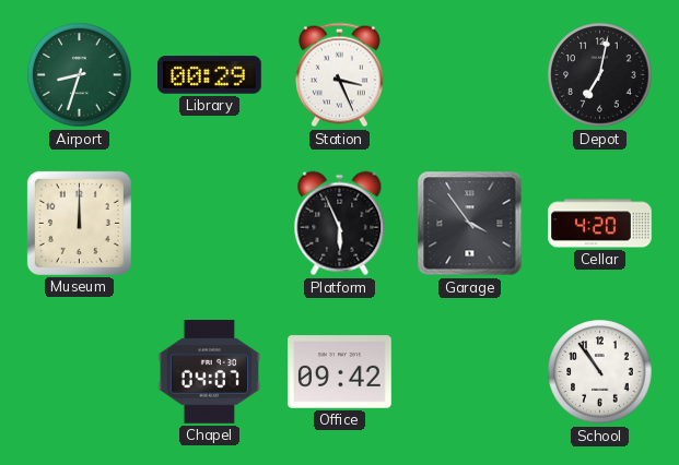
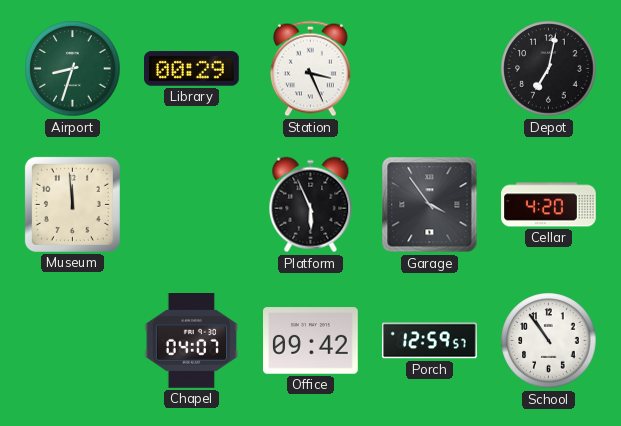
Museum: 12:00 -> 11:59 (72, 204)
Porch: none -> 12:59 (430, 341)
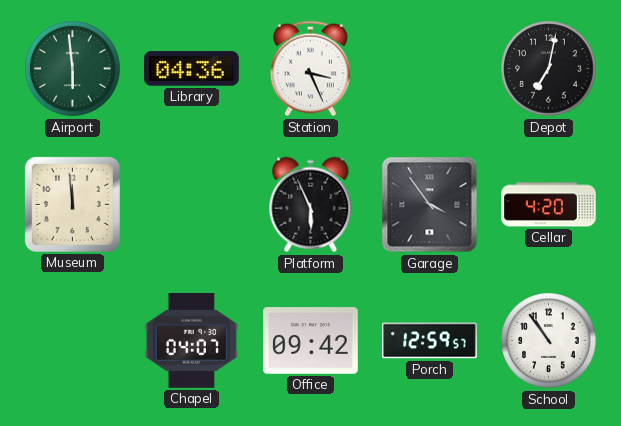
Airport: 8:33 -> 5:59 (73, 69)
Library: 00:29 -> 04:36 (192, 69)
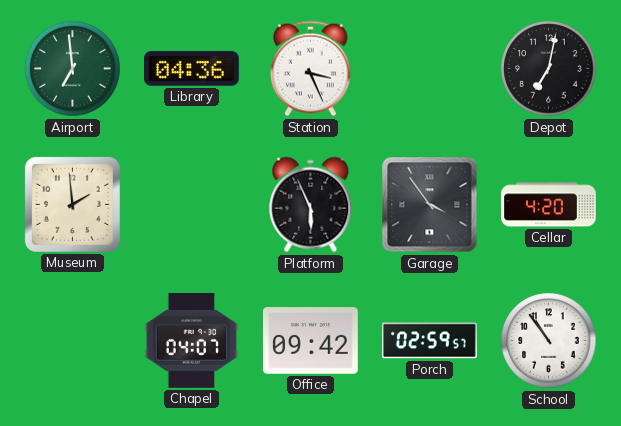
Airport: 5:59 -> 6:59 (73, 69)
Museum: 11:59 -> 1:59 (72, 204)
Porch: 12:59 -> 02:59 (430, 341)
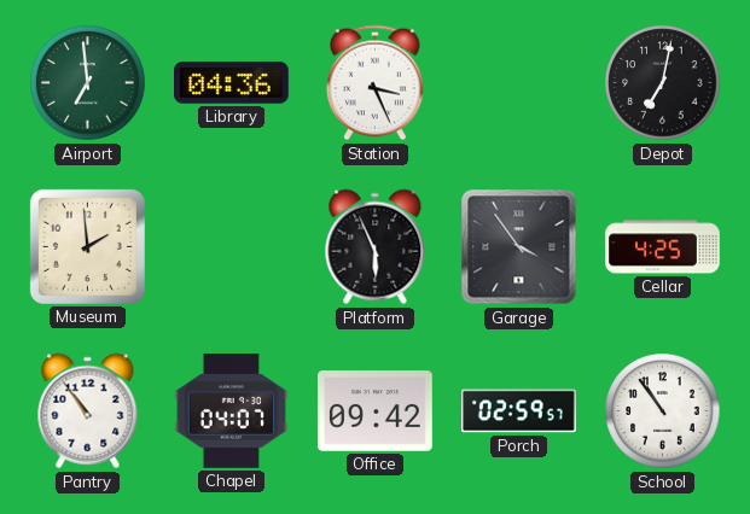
Cellar: 4:20 -> 4:25 (663, 247)
Pantry: none -> 10:54 (88, 411)
